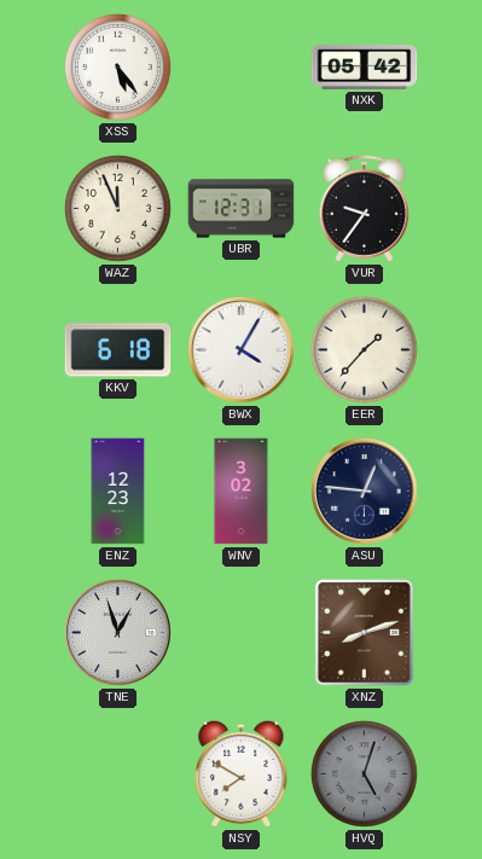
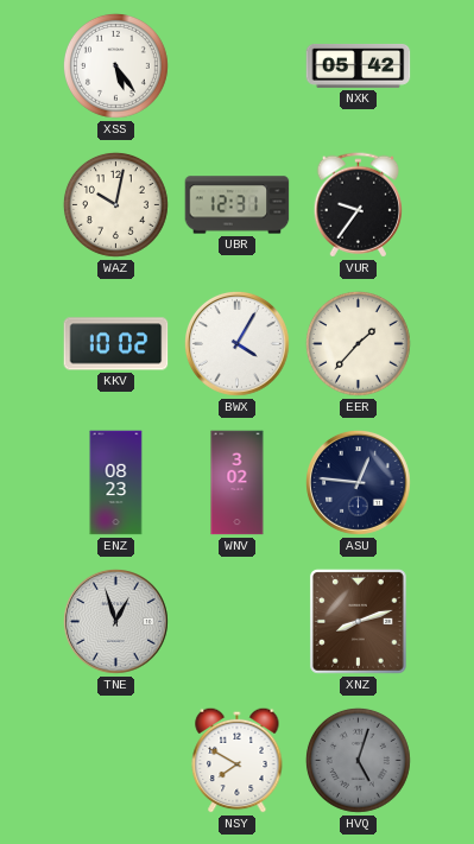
WAZ: 11:56 -> 10:02 (115, 204)
KKV: 6:18 -> 10:02 (116, 344)
ENZ: 12:23 -> 08:23 (116, 483)
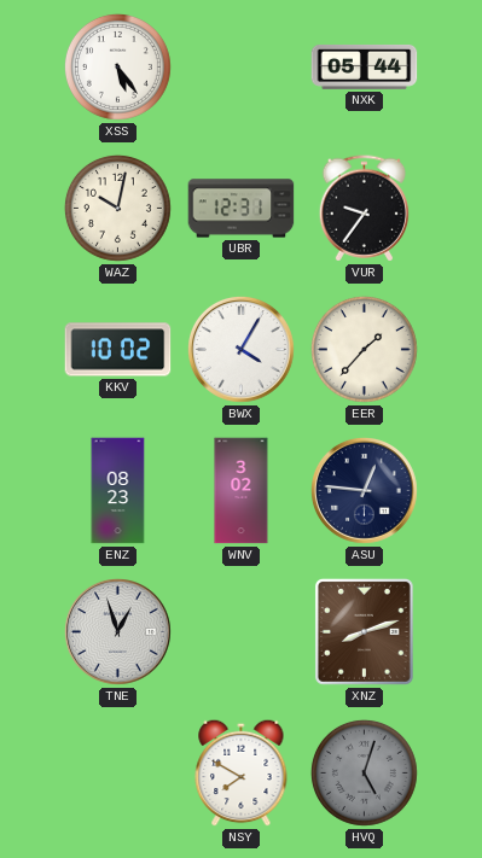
NXK: 05:42 -> 05:44 (365, 66)
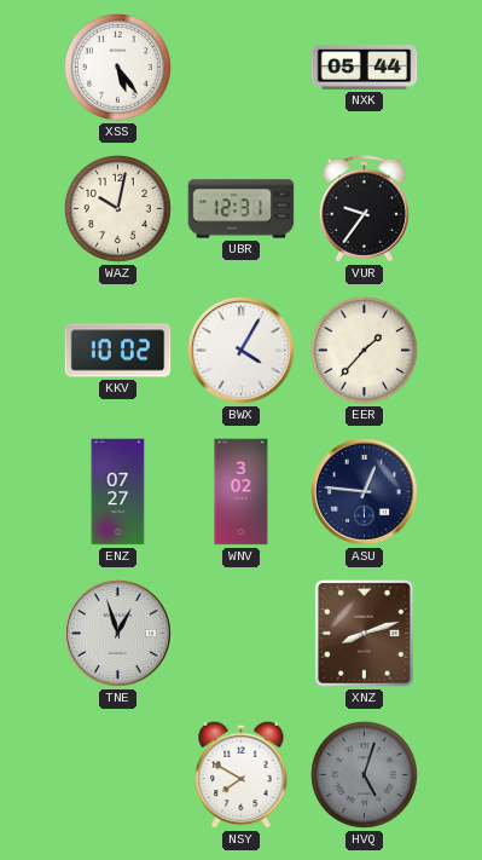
ENZ: 08:23 -> 07:27 (118, 492)
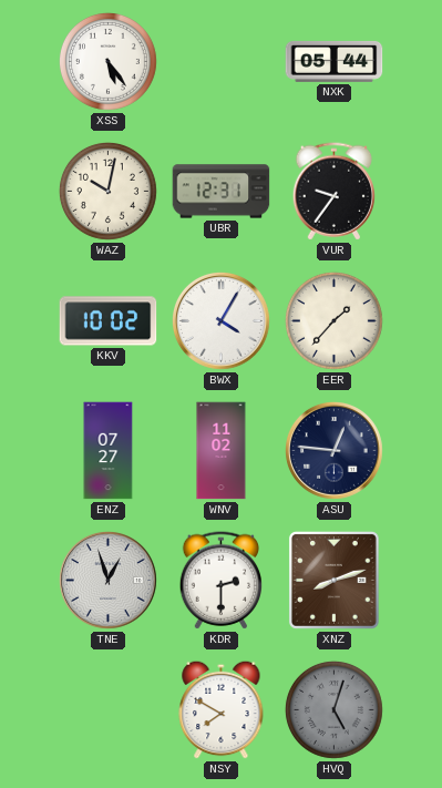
WNV: 3:02 -> 11:02 (222, 451)
KDR: none -> 2:30 (220, 581)
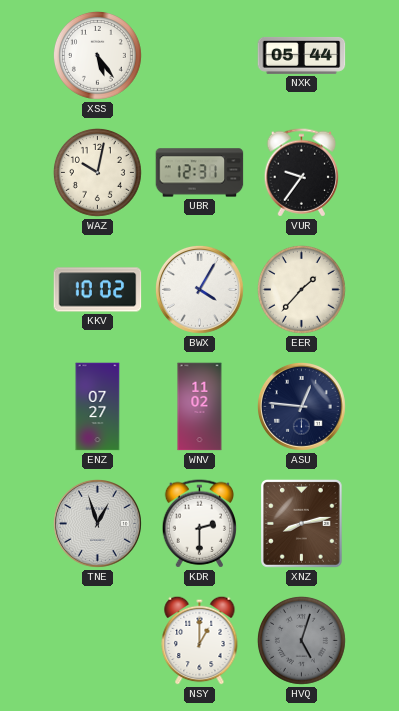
XNZ: 8:12 -> 8:13 (301, 523)
NSY: 7:50 -> 1:00 (200, 640)
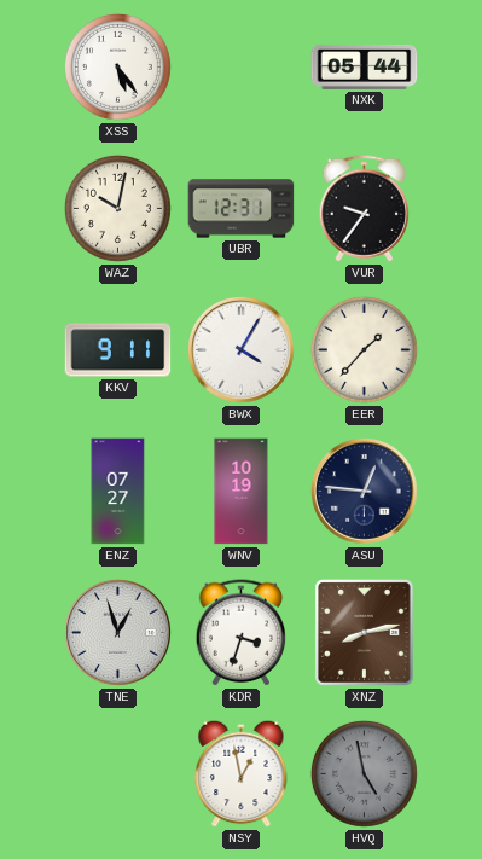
KKV: 10:02 -> 9:11 (118, 350)
WNV: 11:02 -> 10:19 (242, 492)
KDR: 2:30 -> 3:33 (240, 633)
NSY: 1:00 -> 12:58 (242, 773)
HVQ: 5:03 -> 4:58 (364, 773)
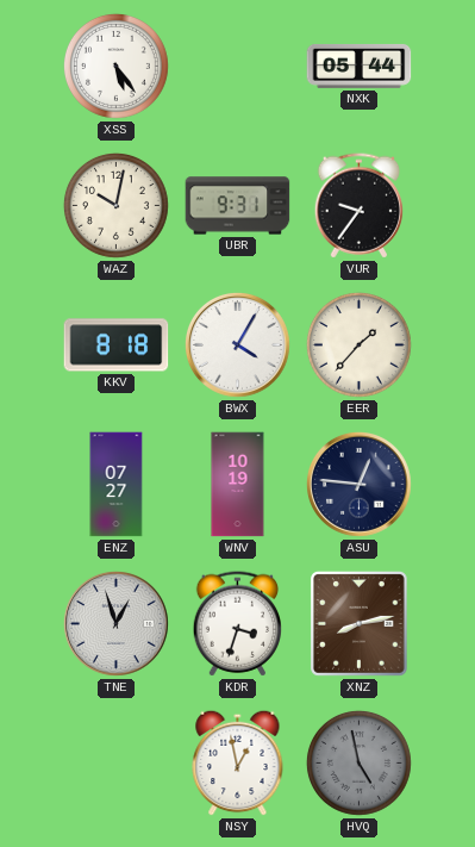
UBR: 12:31 -> 9:31 (238, 206)
KKV: 9:11 -> 8:18 (117, 345)
